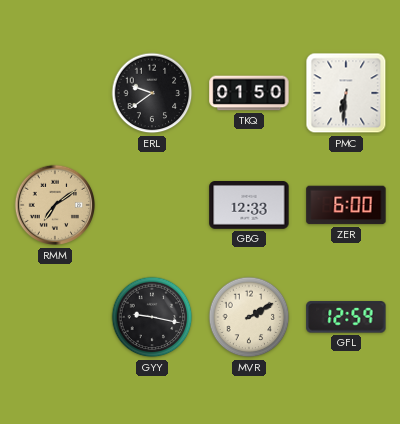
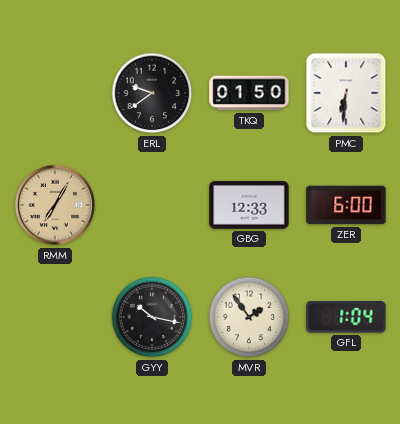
RMM: 7:09 -> 7:05 (55, 205)
GYY: 9:17 -> 10:17 (152, 317)
MVR: 2:10 -> 1:54 (249, 317)
GFL: 12:59 -> 1:04 (346, 317)
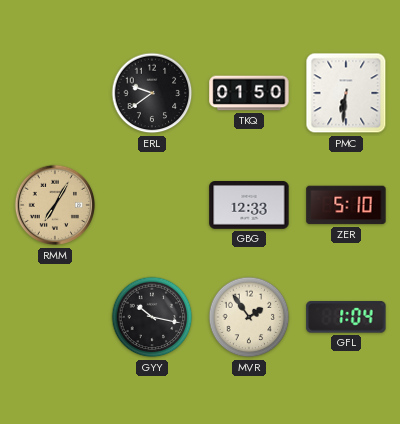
ZER: 6:00 -> 5:10 (346, 205)
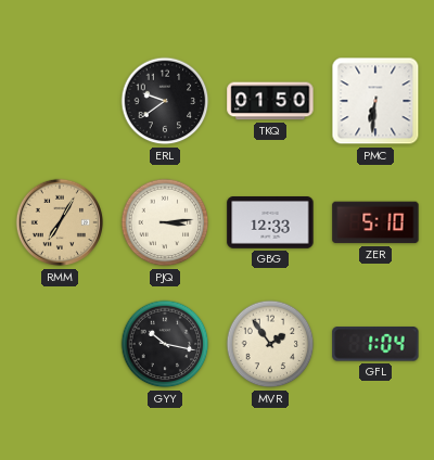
PJQ: none -> 3:14 (165, 222)
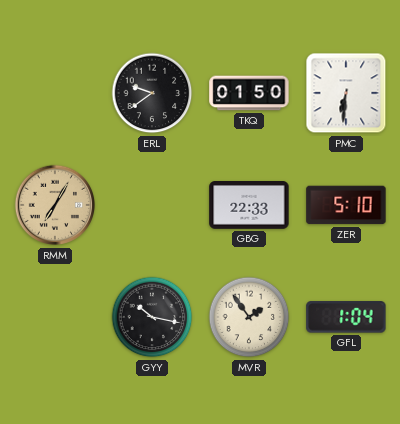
PJQ: 3:14 -> none (165, 222)
GBG: 12:33 -> 22:33 (249, 206)
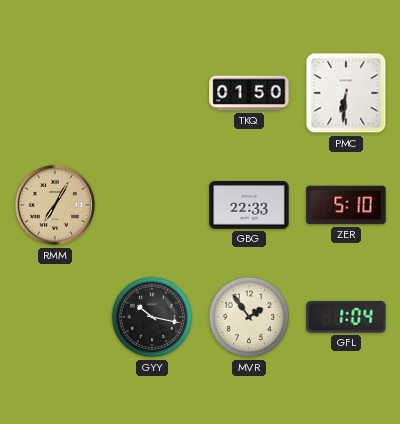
ERL: 9:39 -> none (152, 93)
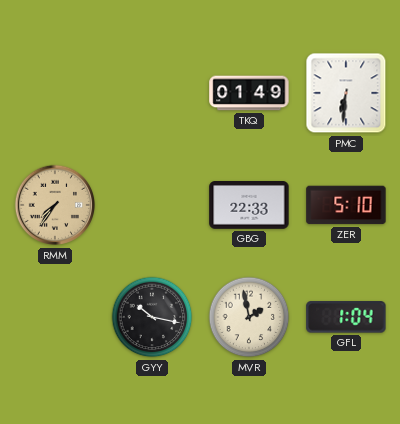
TKQ: 01:50 -> 01:49 (249, 93)
RMM: 7:05 -> 7:36 (55, 205)
MVR: 1:54 -> 1:58 (249, 317)
